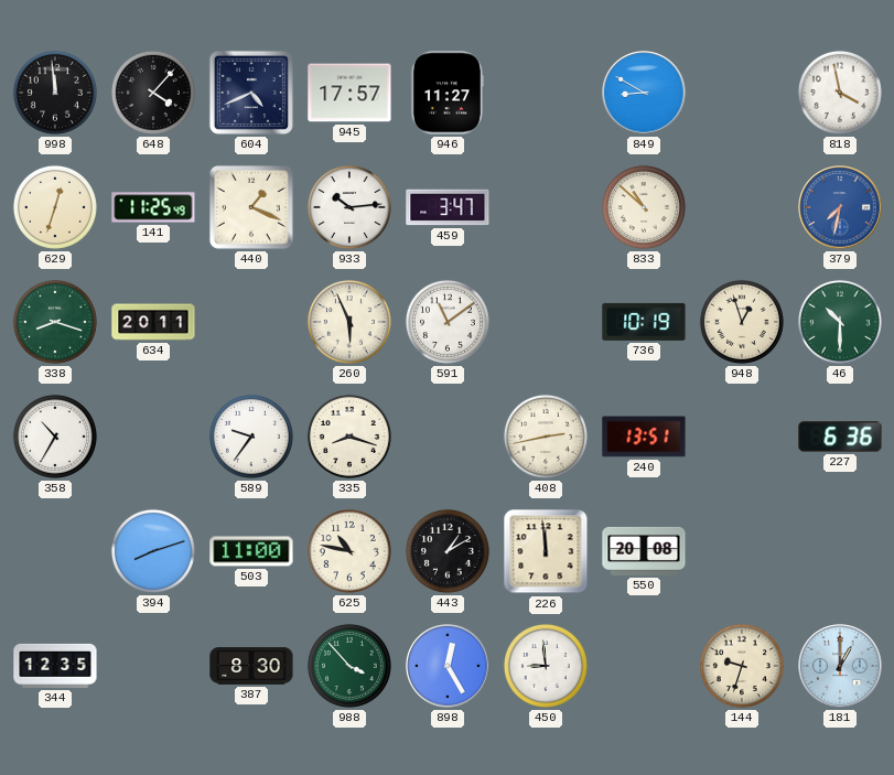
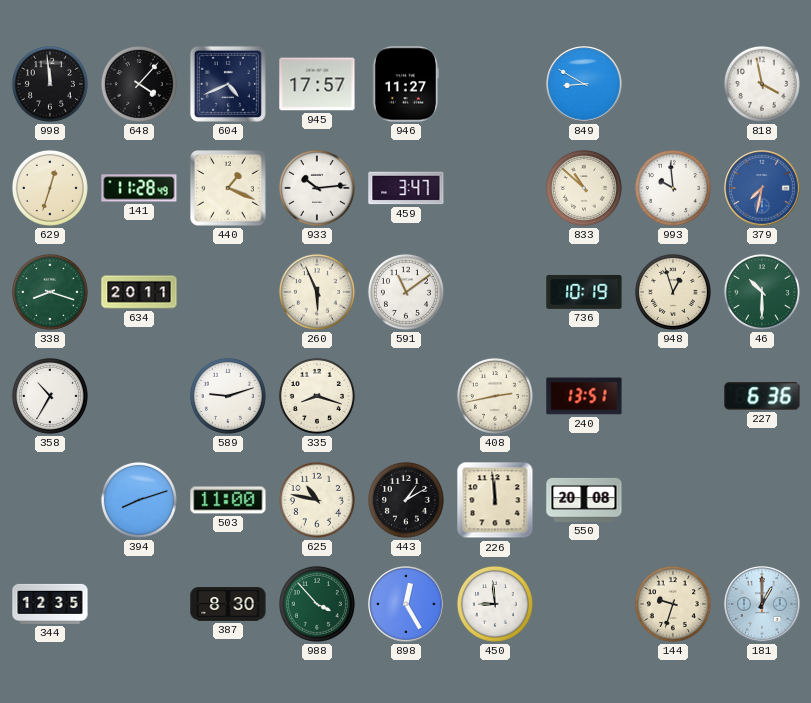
141: 11:25 -> 11:28 (139, 188)
993: none -> 9:59 (673, 188)
589: 9:36 -> 9:12 (228, 396)
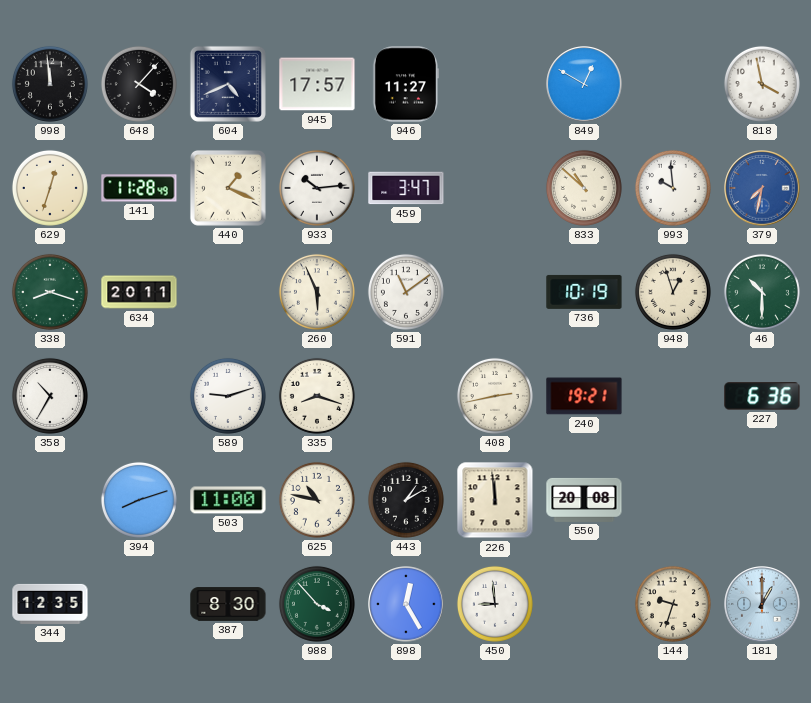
849: 8:50 -> 12:50 (584, 84)
240: 13:51 -> 19:21 (584, 396)
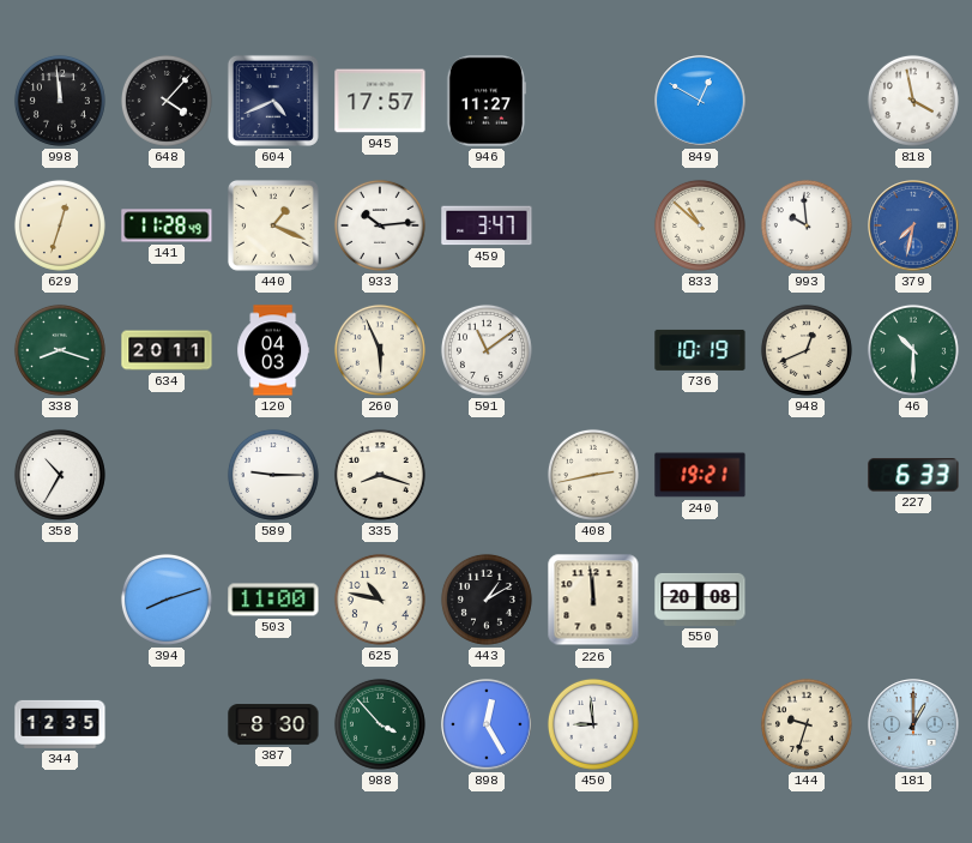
120: none -> 04:03 (273, 350)
948: 12:57 -> 12:41 (807, 350)
589: 9:12 -> 9:15 (273, 475)
227: 6:36 -> 6:33 (913, 475)
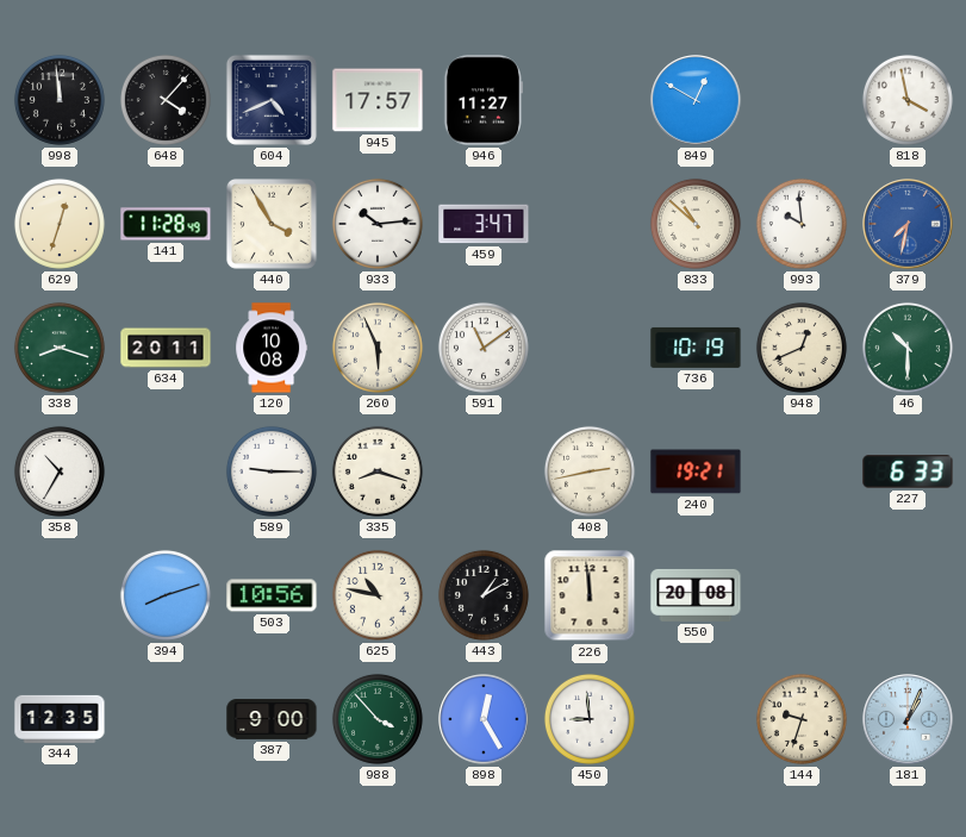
440: 1:19 -> 3:55 (272, 224)
120: 04:03 -> 10:08 (272, 348)
503: 11:00 -> 10:56 (272, 595)
387: 8:30 -> 9:00 (272, 719)
181: 1:00 -> 1:04 (908, 719)
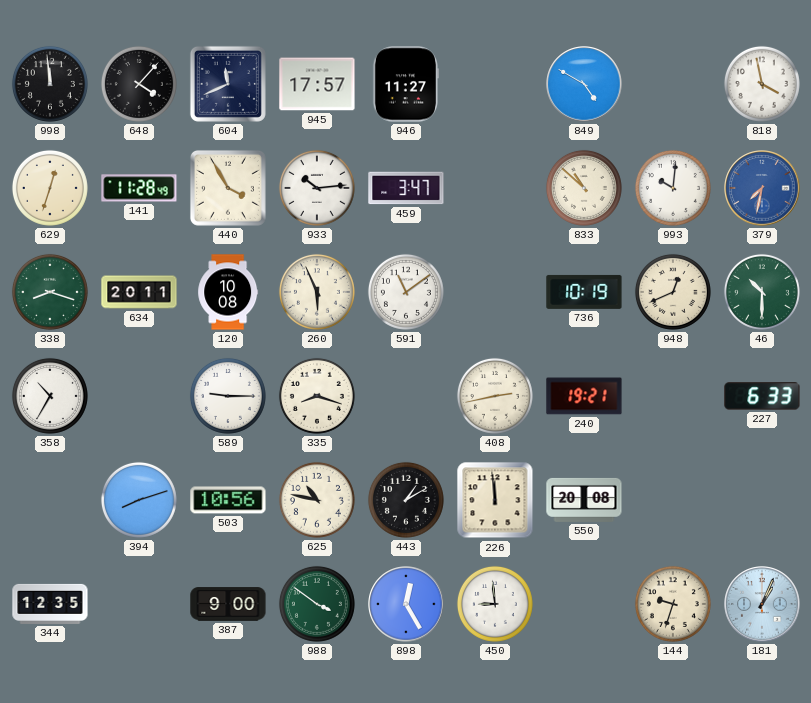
604: 4:41 -> 11:41 (228, 84)
849: 12:50 -> 4:50 (584, 84)
993: 9:59 -> 10:01 (673, 188)
988: 3:53 -> 3:51 (317, 604)
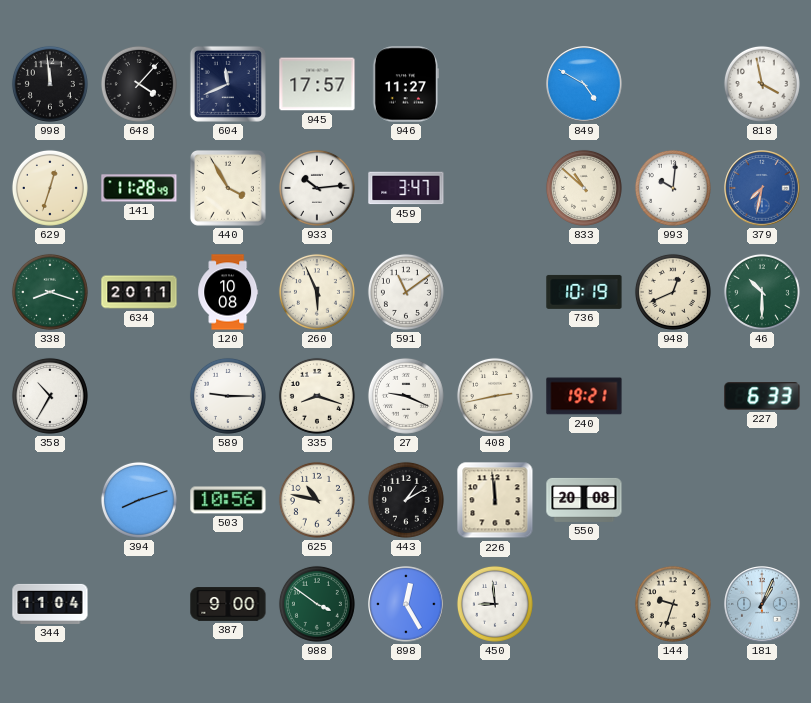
27: none -> 9:19 (406, 396)
344: 12:35 -> 11:04 (50, 604)
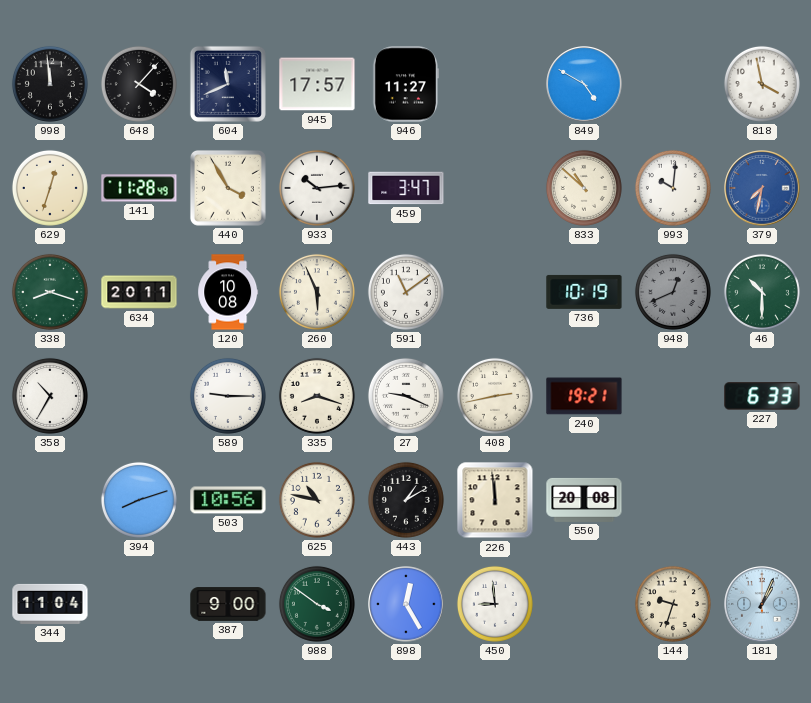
948 dial: cream -> grey (673, 292)
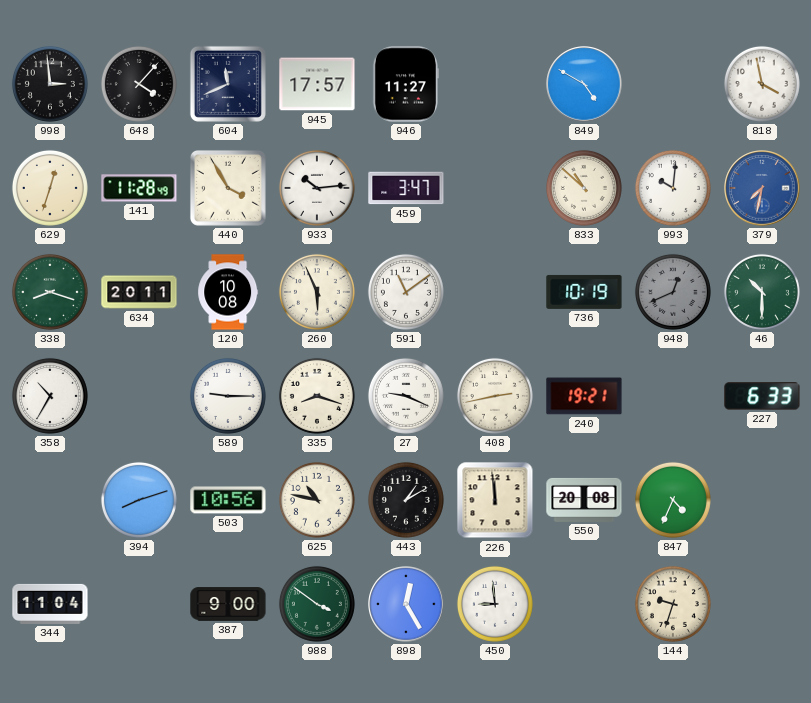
998: 11:59 -> 2:59 (50, 84)
847: none -> 4:34 (673, 500)
181: 1:04 -> none (762, 604)
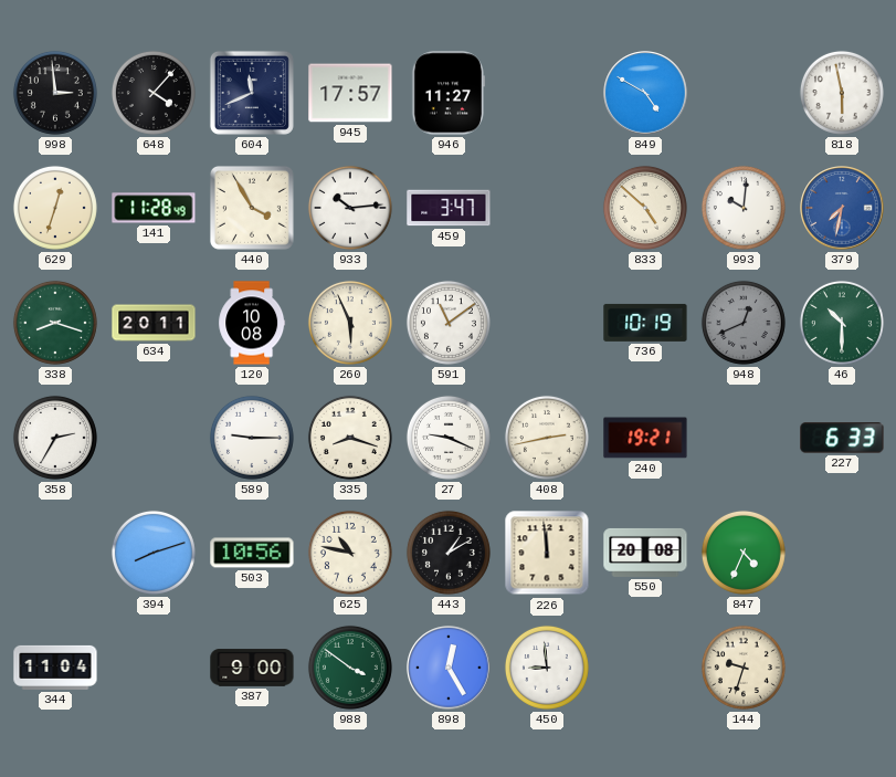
818: 3:58 -> 5:58 (842, 93)
833: 10:52 -> 4:52 (645, 208)
358: 10:35 -> 2:35 (55, 438)
